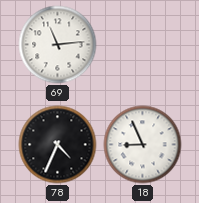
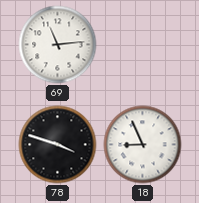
78: 4:34 -> 3:48 (58, 145)
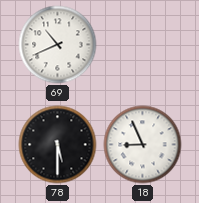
69: 11:14 -> 10:41 (58, 45)
78: 3:48 -> 5:30 (58, 145)
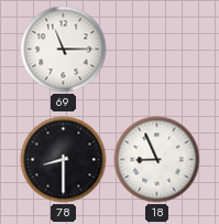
69: 10:41 -> 11:15 (64, 50)
78: 5:30 -> 8:30 (64, 160)
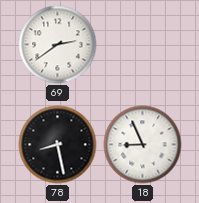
69: 11:15 -> 2:39 (58, 45)
78: 8:30 -> 8:28 (58, 145)
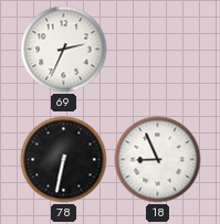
69: 2:39 -> 2:34 (64, 50)
78: 8:28 -> 6:32 (64, 160)
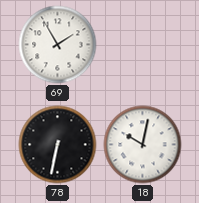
69: 2:34 -> 1:55 (58, 45)
18: 8:56 -> 10:02 (143, 145)
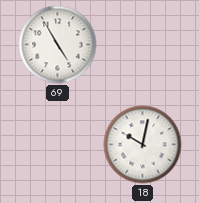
69: 1:55 -> 4:55 (58, 45)
78: 6:32 -> none (58, 145)
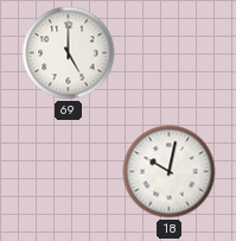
69: 4:55 -> 5:00 (69, 53)
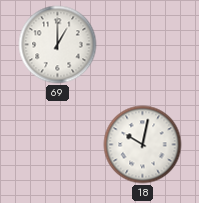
69: 5:00 -> 1:00 (58, 45)
